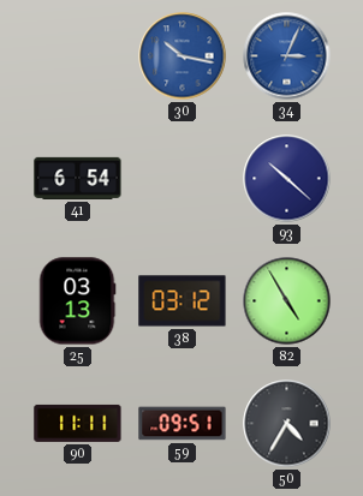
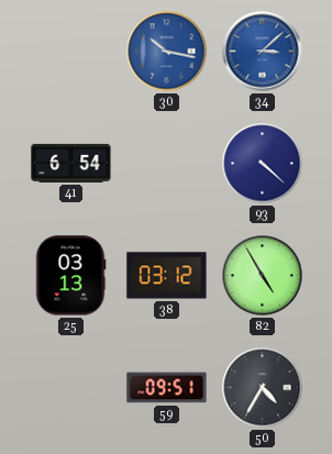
34: 3:04 -> 3:08 (263, 52)
93: 10:22 -> 4:22 (263, 164)
90: 11:11 -> none (78, 423)
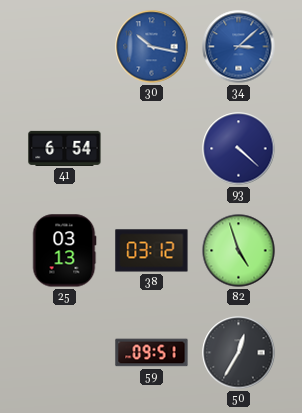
82: 4:55 -> 4:57 (239, 251)
50: 4:35 -> 12:35 (239, 353)
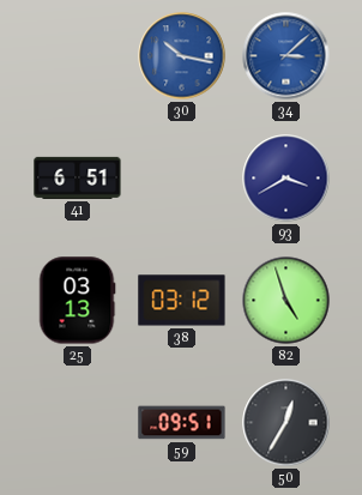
41: 6:54 -> 6:51 (78, 177)
93: 4:22 -> 3:40 (286, 179)
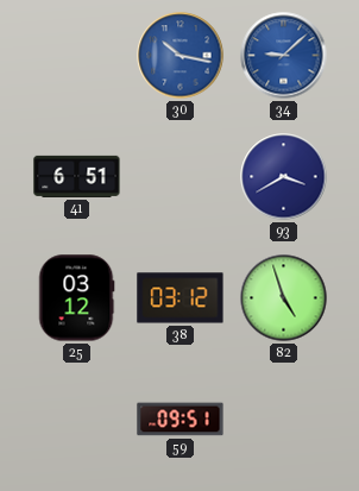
34: 3:08 -> 9:08 (284, 56)
25: 03:13 -> 03:12 (76, 298)
50: 12:35 -> none (286, 423)
